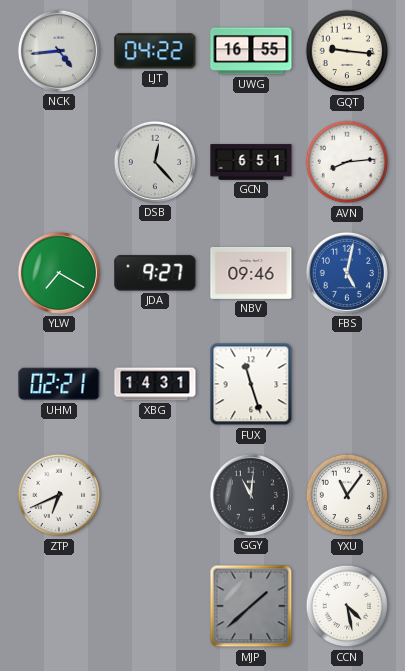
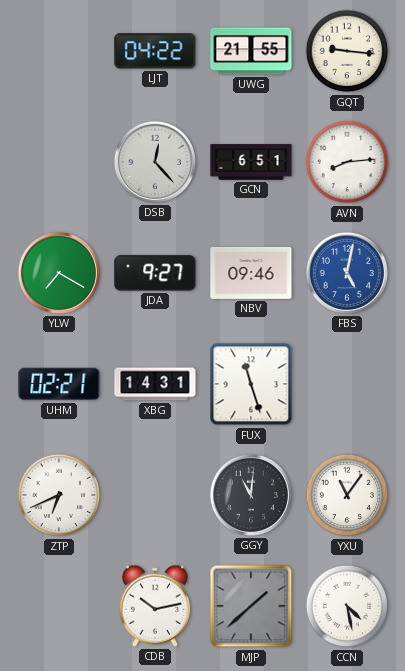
NCK: 4:44 -> none (59, 51)
UWG: 16:55 -> 21:55 (251, 51)
CDB: none -> 10:13 (154, 606)
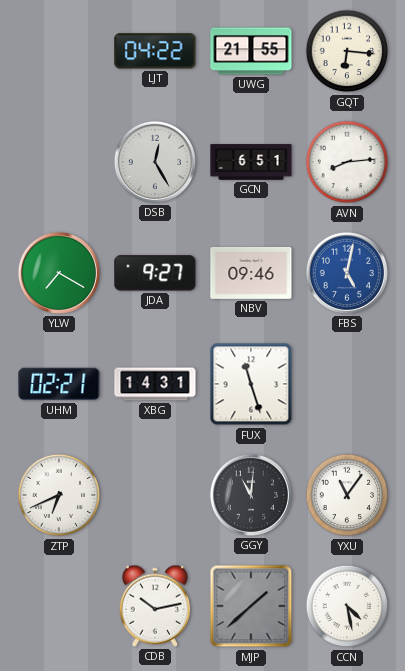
GQT: 9:16 -> 6:16 (347, 51)
DSB: 12:23 -> 12:25 (155, 162)
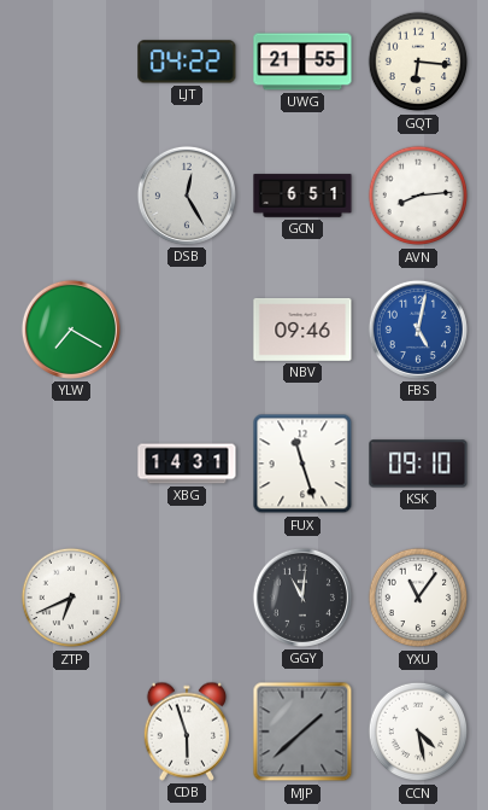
JDA: 9:27 -> none (155, 273)
UHM: 02:21 -> none (59, 384)
KSK: none -> 09:10 (418, 464)
CDB: 10:13 -> 5:57 (186, 732)
